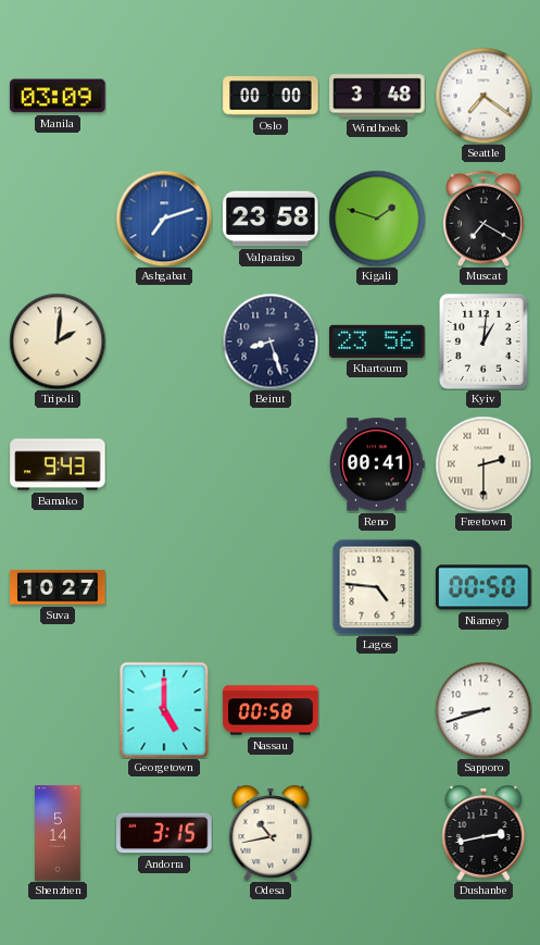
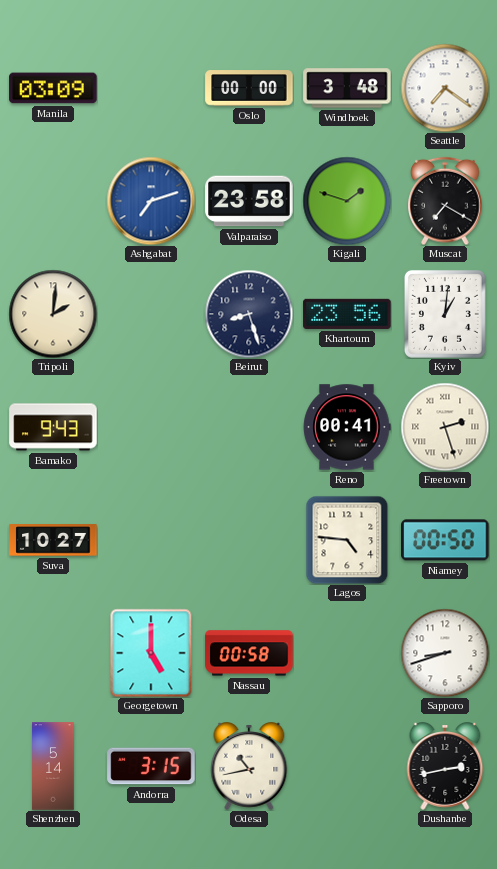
Freetown: 2:30 -> 2:27 (445, 427)
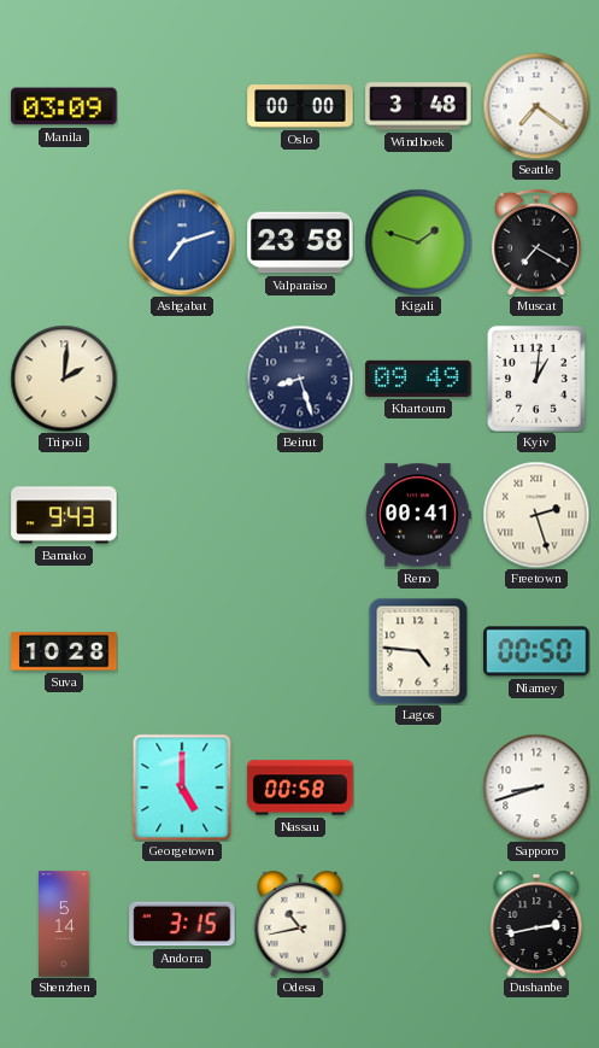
Khartoum: 23:56 -> 09:49 (418, 379)
Suva: 10:27 -> 10:28 (64, 651)
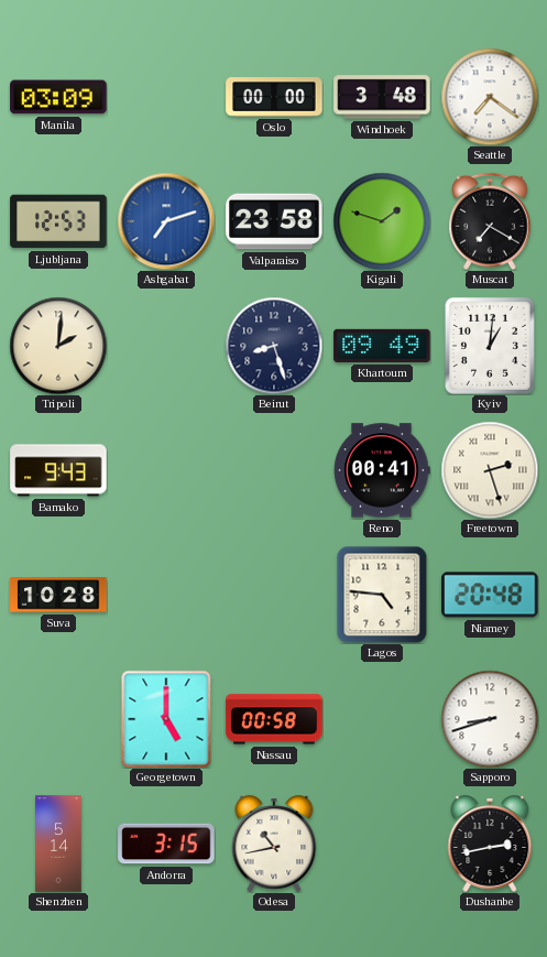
Ljubljana: none -> 12:53 (58, 221)
Niamey: 00:50 -> 20:48 (490, 595)
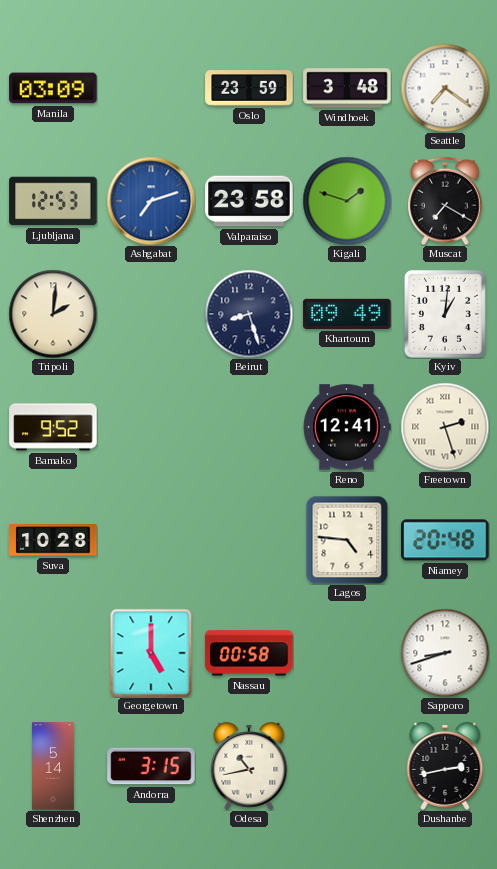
Oslo: 00:00 -> 23:59 (249, 88)
Bamako: 9:43 -> 9:52 (53, 427)
Reno: 00:41 -> 12:41 (347, 427)
